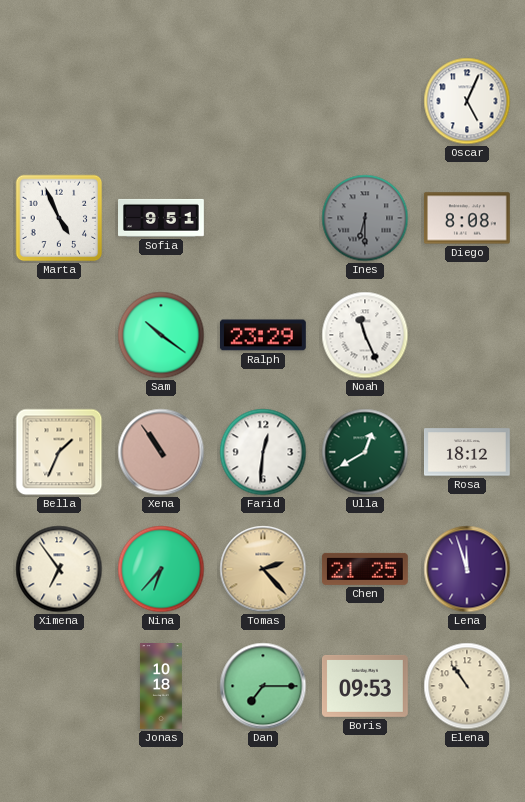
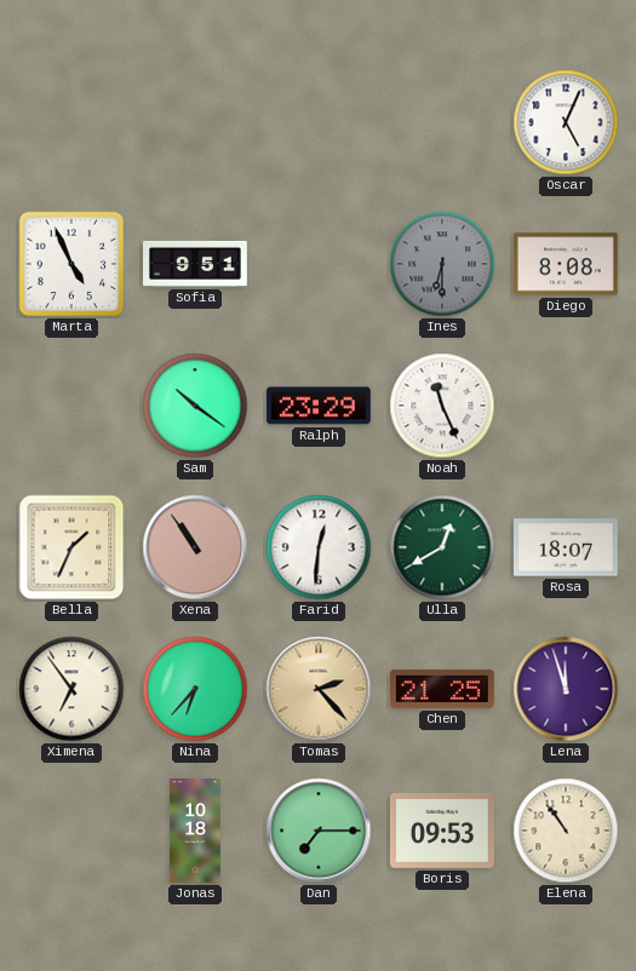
Rosa: 18:12 -> 18:07 (567, 547)
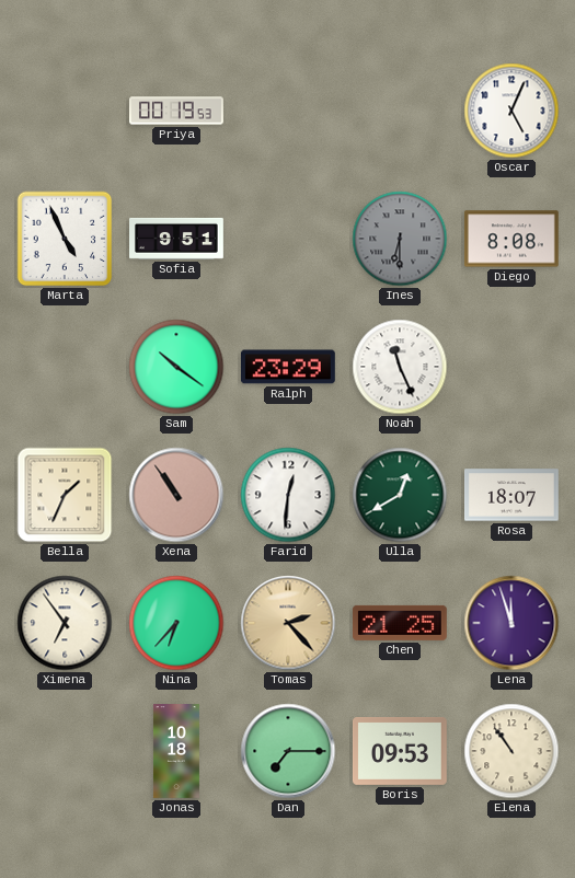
Priya: none -> 00:19 (177, 111)
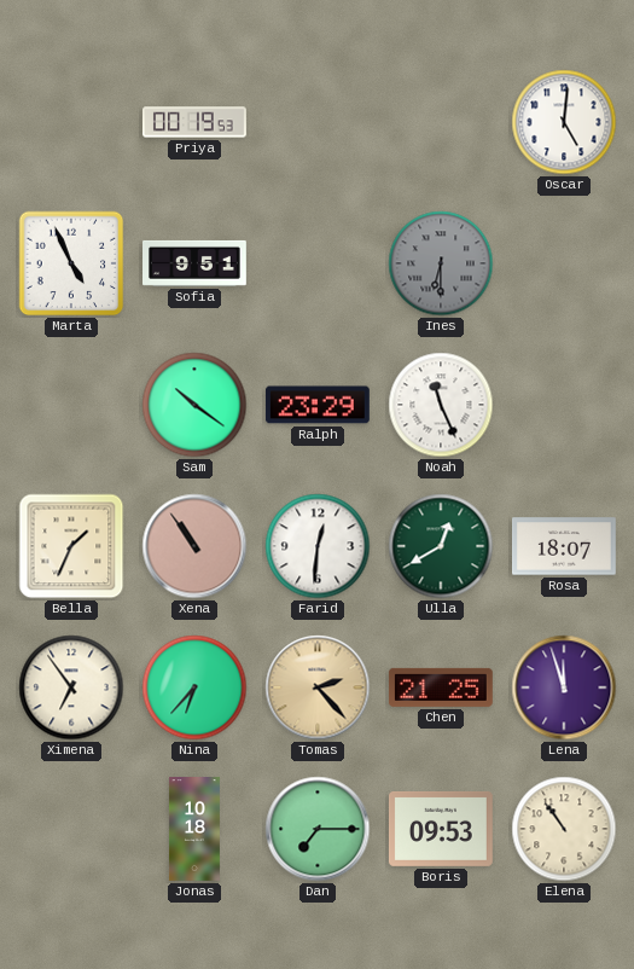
Oscar: 5:04 -> 5:01 (564, 122)
Diego: 8:08 -> none (511, 239)
